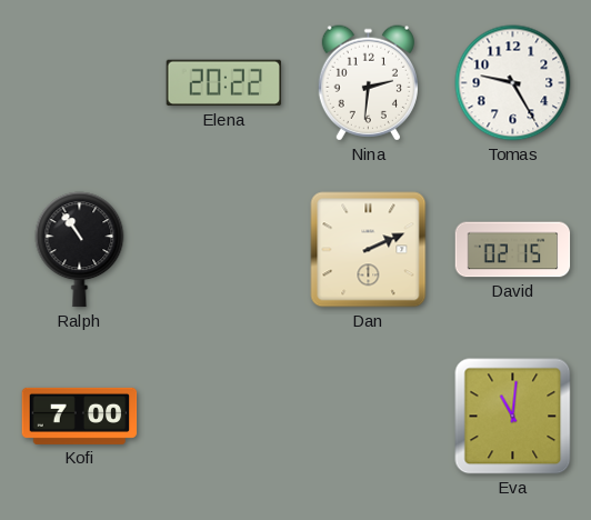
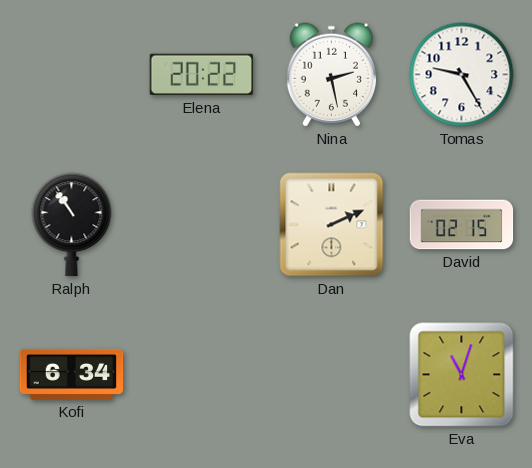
Nina: 2:31 -> 2:28 (331, 75)
Kofi: 7:00 -> 6:34 (72, 374)
Eva: 11:01 -> 11:03 (462, 375)
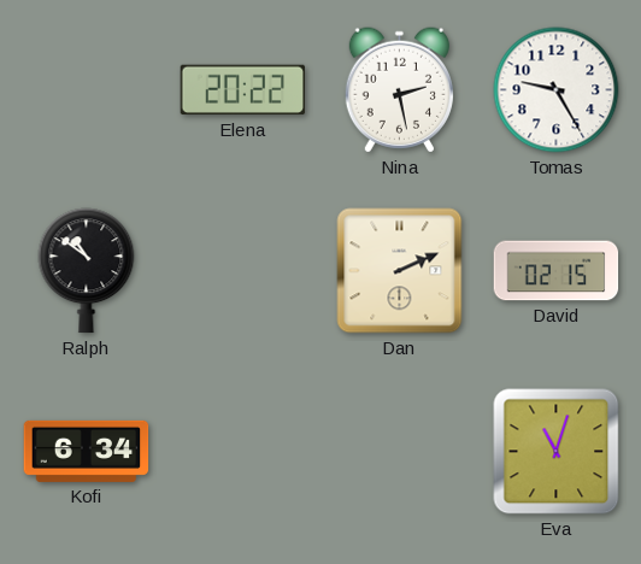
Ralph: 10:54 -> 10:51 (87, 271)
